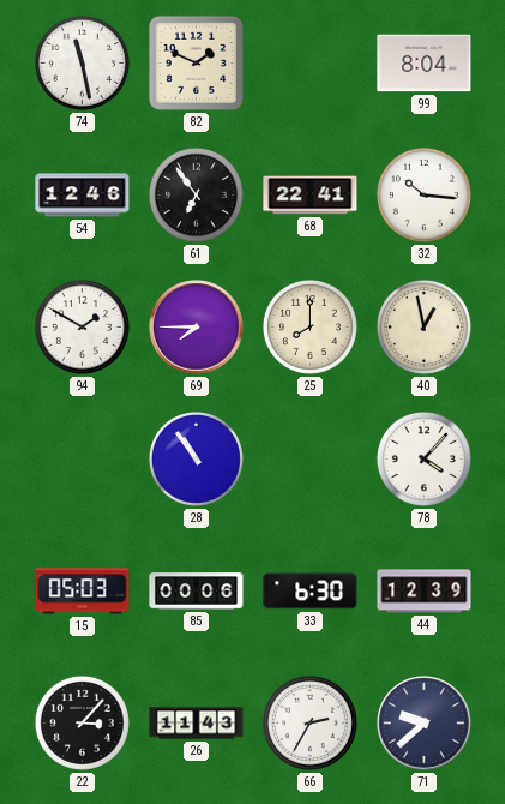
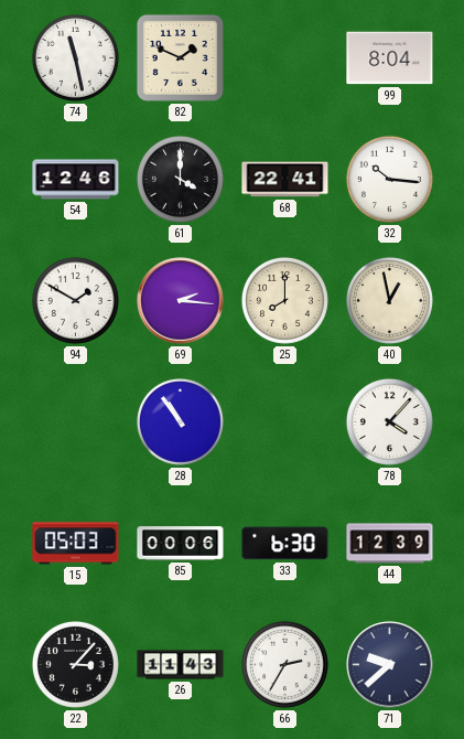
61: 6:54 -> 4:00 (180, 179)
69: 7:45 -> 2:16 (181, 301)
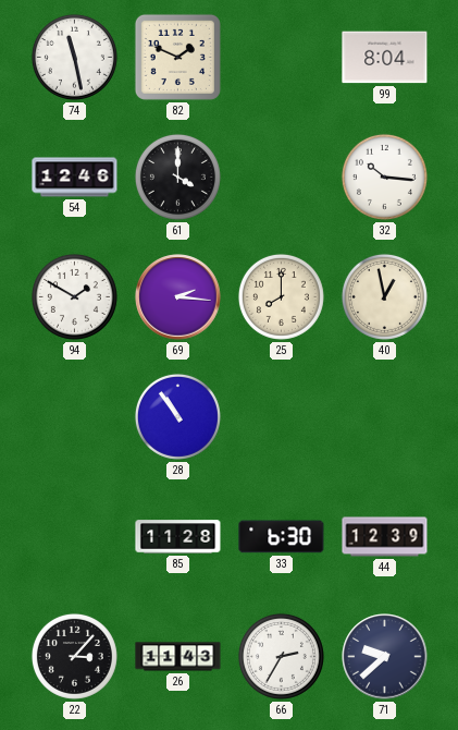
68: 22:41 -> none (285, 180)
78: 4:07 -> none (389, 421)
15: 05:03 -> none (76, 544)
85: 00:06 -> 11:28 (178, 537)
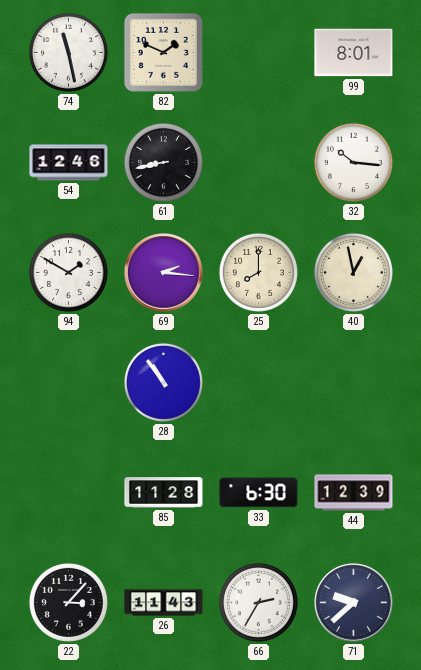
99: 8:04 -> 8:01 (354, 53)
61: 4:00 -> 8:43 (163, 162)
